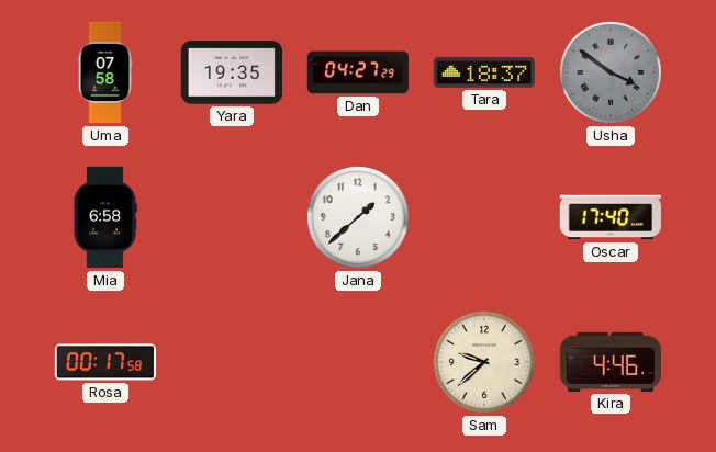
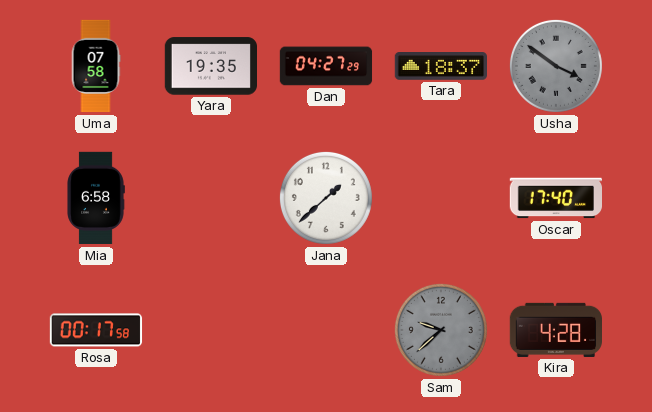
Sam dial: cream -> grey (441, 330)
Kira: 4:46 -> 4:28 (555, 330)
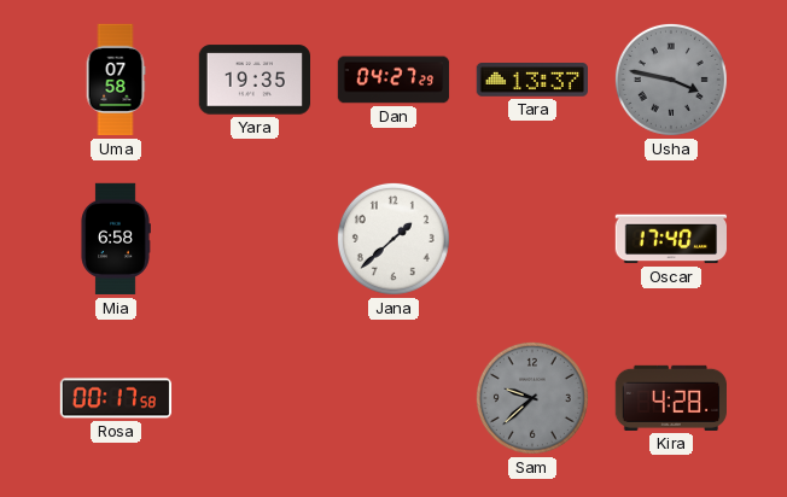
Tara: 18:37 -> 13:37 (531, 80)
Usha: 3:51 -> 3:47 (671, 80)
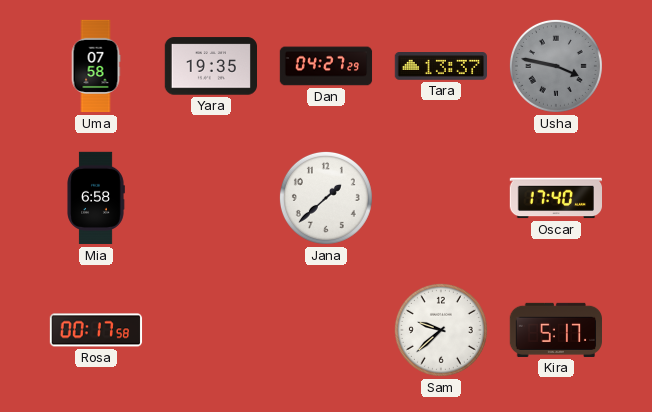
Sam dial: grey -> white (441, 330)
Kira: 4:28 -> 5:17 (555, 330)
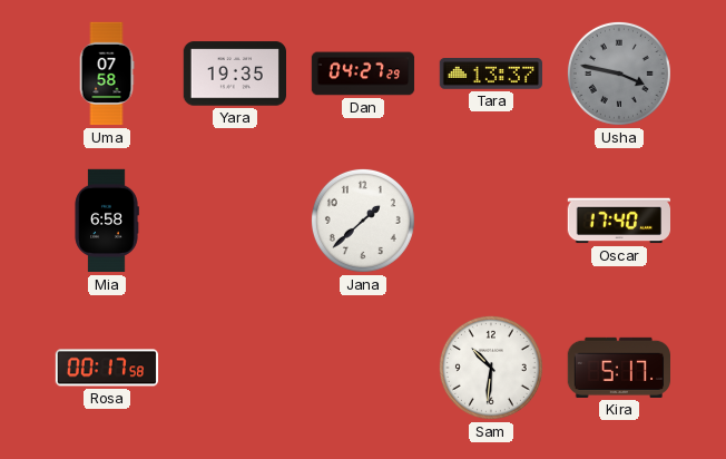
Sam: 9:38 -> 10:31 (491, 368)
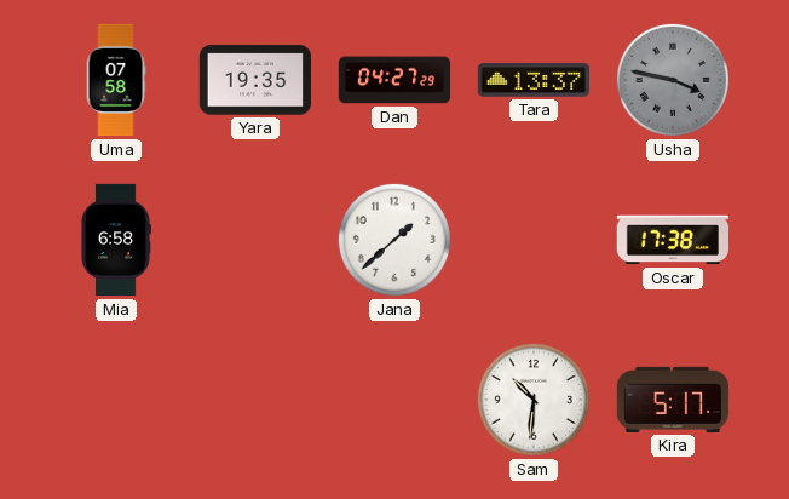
Oscar: 17:40 -> 17:38 (672, 240)
Rosa: 00:17 -> none (107, 368)
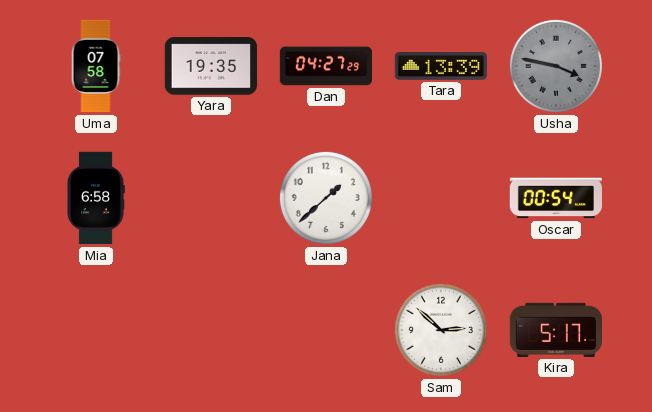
Tara: 13:37 -> 13:39 (440, 66)
Oscar: 17:38 -> 00:54 (555, 198)
Sam: 10:31 -> 2:52 (441, 330)
